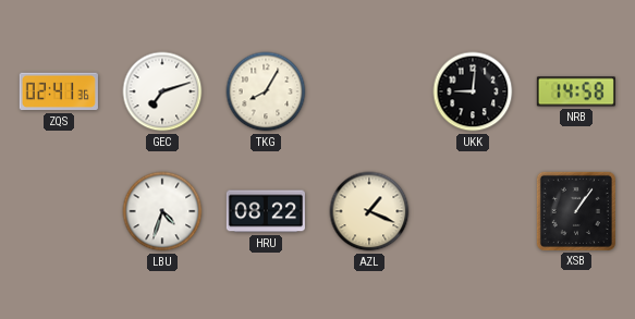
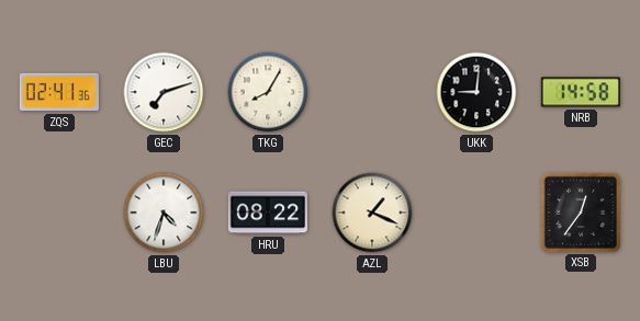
XSB: 1:06 -> 12:36 (581, 213)
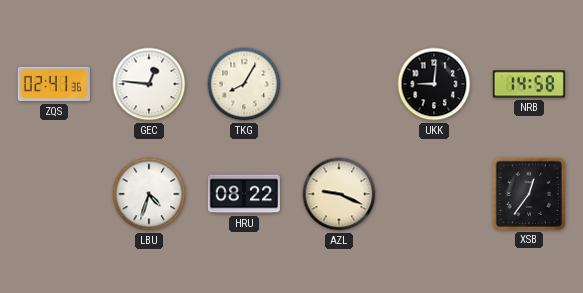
GEC: 7:12 -> 12:46 (149, 84)
AZL: 1:19 -> 9:19 (339, 194)
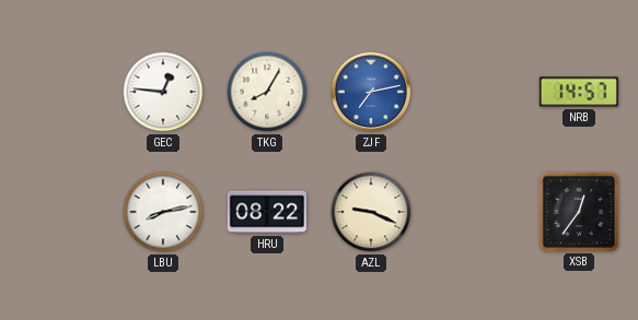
ZQS: 02:41 -> none (54, 84)
ZJF: none -> 7:13 (371, 92)
UKK: 9:01 -> none (434, 84)
NRB: 14:58 -> 14:57 (579, 92)
LBU: 4:33 -> 8:13 (163, 212)
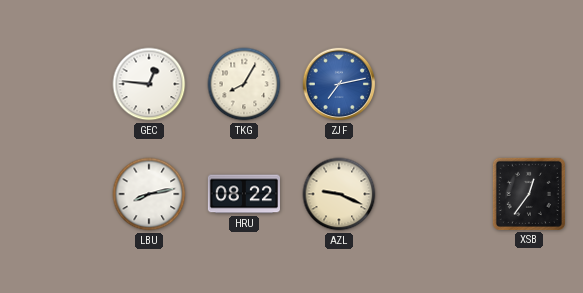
NRB: 14:57 -> none (579, 92)
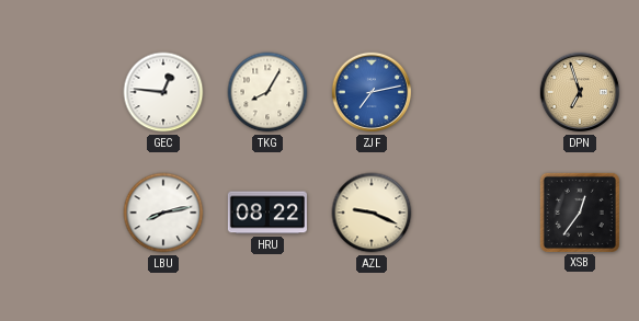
DPN: none -> 6:57 (580, 92)
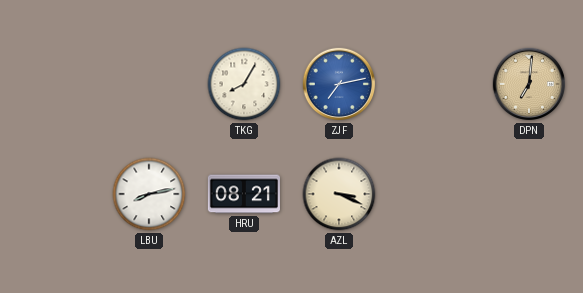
GEC: 12:46 -> none (163, 92)
DPN: 6:57 -> 7:01 (529, 84)
HRU: 08:22 -> 08:21 (244, 194)
AZL: 9:19 -> 3:19 (339, 194)
XSB: 12:36 -> none (580, 213)
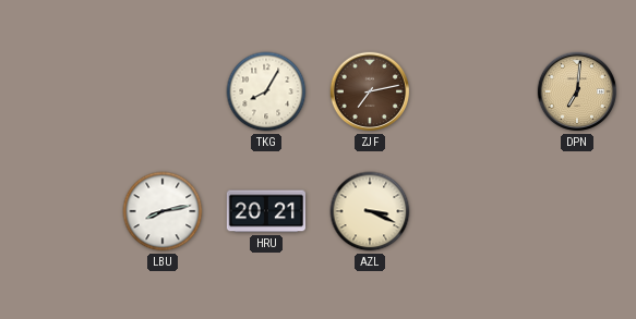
ZJF dial: blue -> brown (370, 91)
HRU: 08:21 -> 20:21 (266, 211)
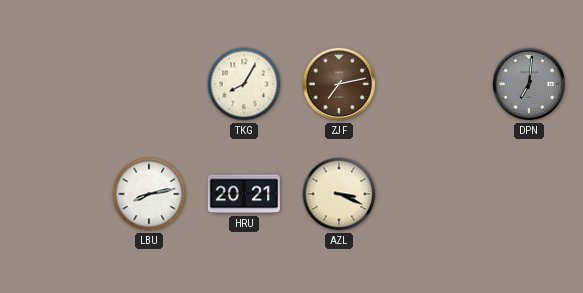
DPN dial: champagne -> grey (529, 84)
